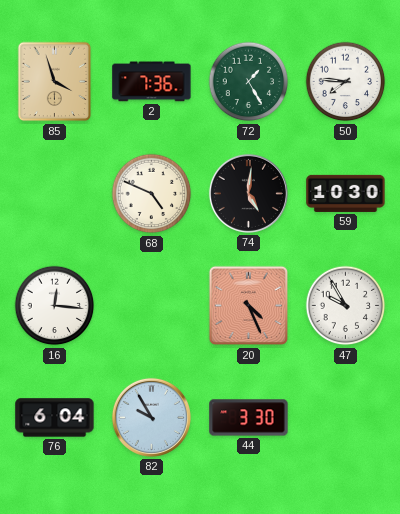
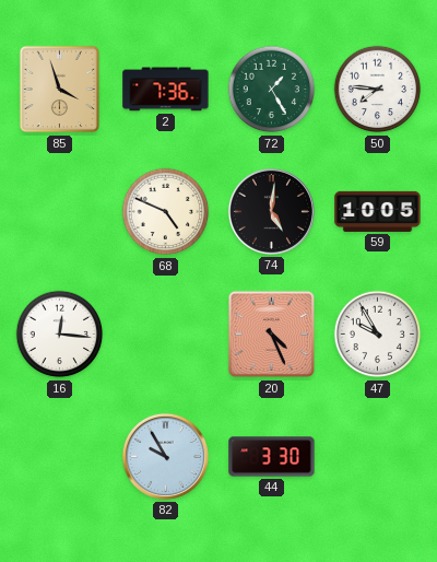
59: 10:30 -> 10:05 (378, 211)
76: 6:04 -> none (55, 418)
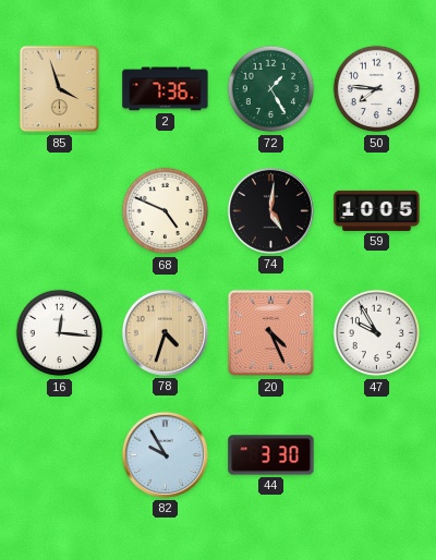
78: none -> 4:33 (165, 332)
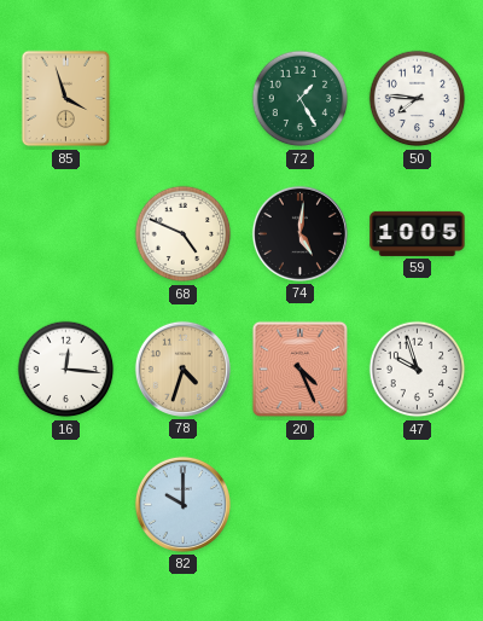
2: 7:36 -> none (166, 89)
47: 9:55 -> 9:57 (418, 370)
82: 9:55 -> 10:00 (182, 504)
44: 3:30 -> none (271, 455)
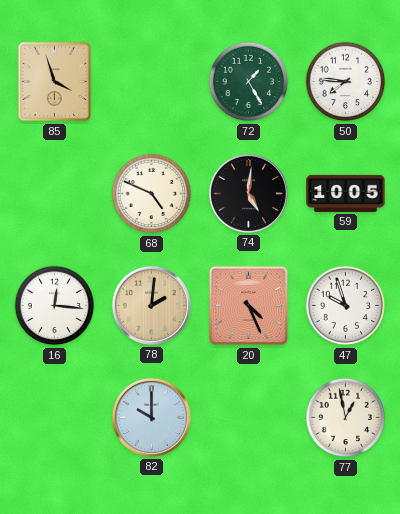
78: 4:33 -> 2:01 (151, 305)
77: none -> 12:58 (346, 418)
